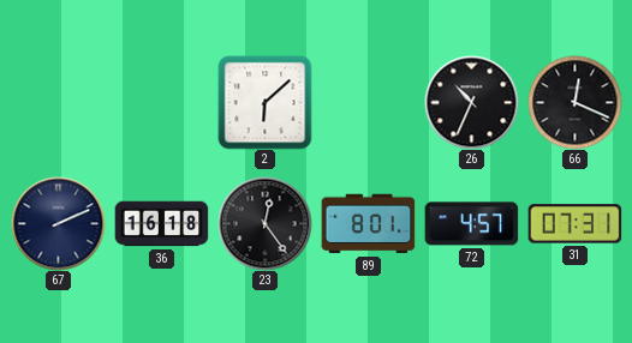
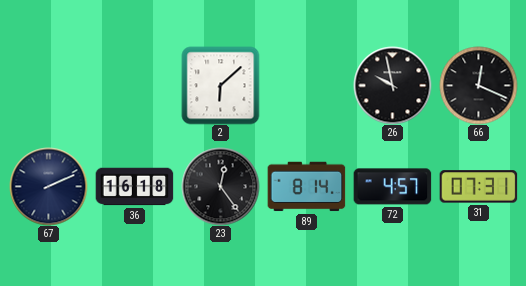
26: 10:34 -> 9:58 (392, 85)
89: 8:01 -> 8:14 (306, 187)
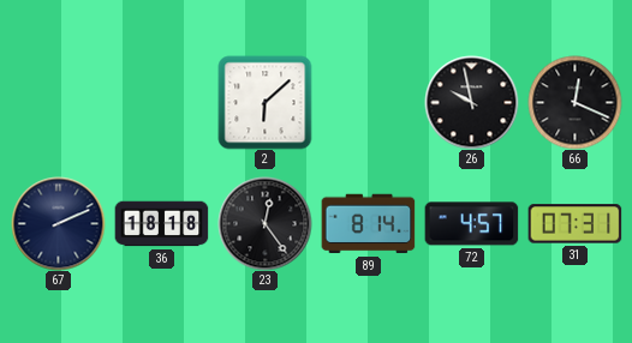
36: 16:18 -> 18:18 (161, 224)
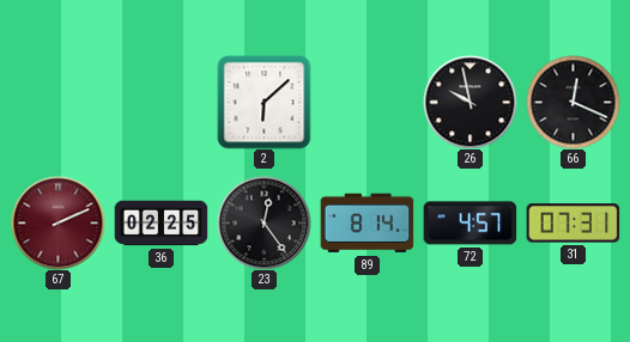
67 dial: navy -> burgundy (57, 222)
36: 18:18 -> 02:25 (160, 224)
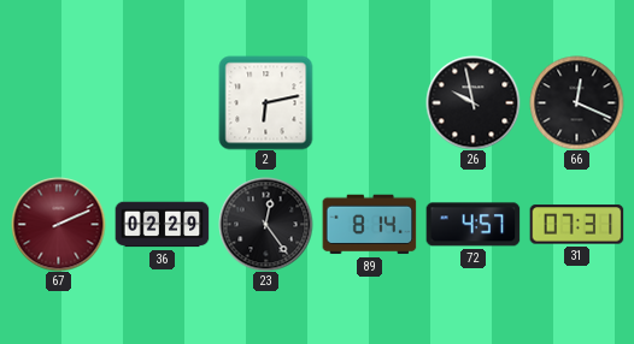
2: 6:08 -> 6:13 (265, 102)
36: 02:25 -> 02:29 (162, 225)
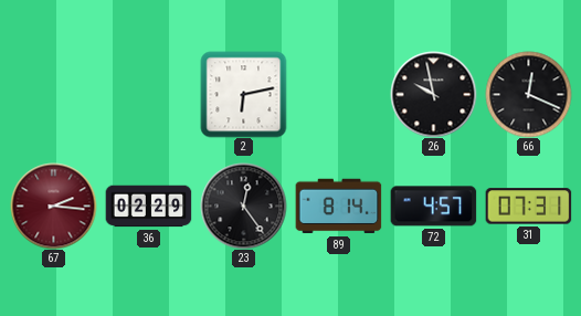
67: 2:11 -> 2:16 (53, 206)
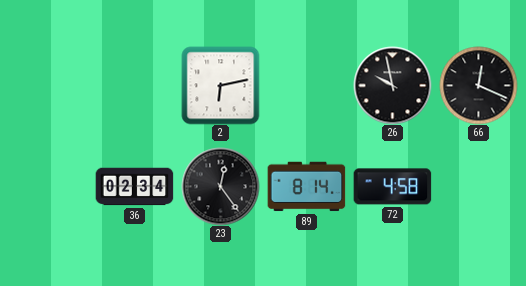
67: 2:16 -> none (53, 206)
36: 02:29 -> 02:34 (134, 187)
72: 4:57 -> 4:58 (392, 187)
31: 07:31 -> none (528, 207)
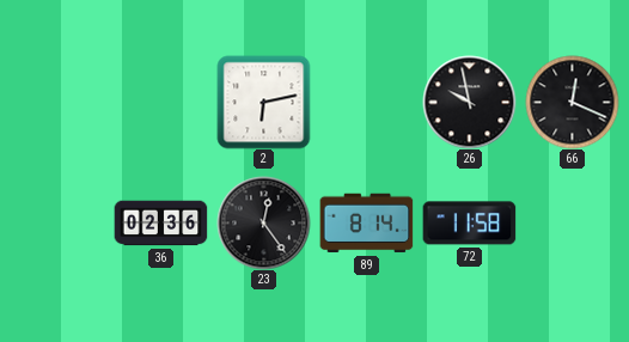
36: 02:34 -> 02:36 (160, 224)
72: 4:58 -> 11:58 (469, 224)
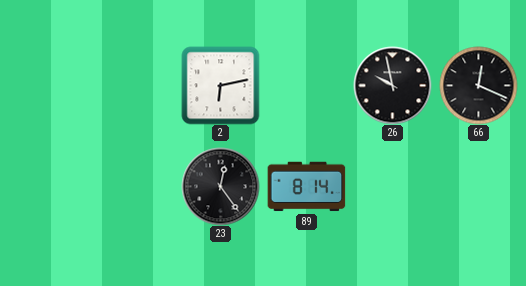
36: 02:36 -> none (160, 224)
72: 11:58 -> none (469, 224)
